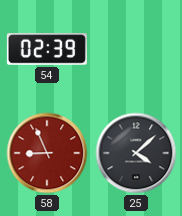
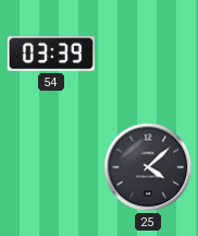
54: 02:39 -> 03:39 (51, 54)
58: 8:56 -> none (47, 153)
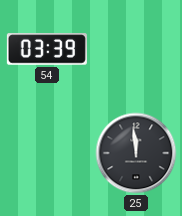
25: 4:08 -> 11:59 (136, 153)
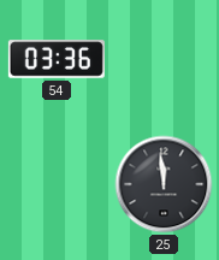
54: 03:39 -> 03:36 (57, 59)
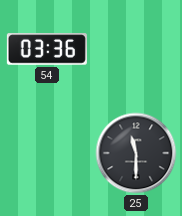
25: 11:59 -> 11:30 (136, 153)
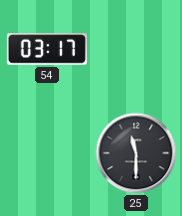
54: 03:36 -> 03:17 (47, 49)
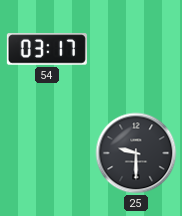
25: 11:30 -> 9:30 (136, 153)
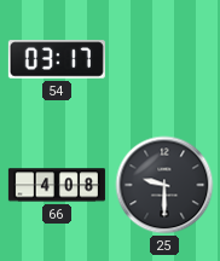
66: none -> 4:08 (57, 185)
